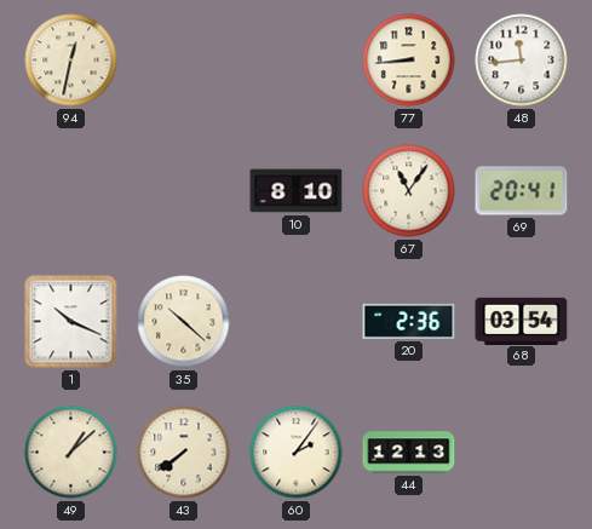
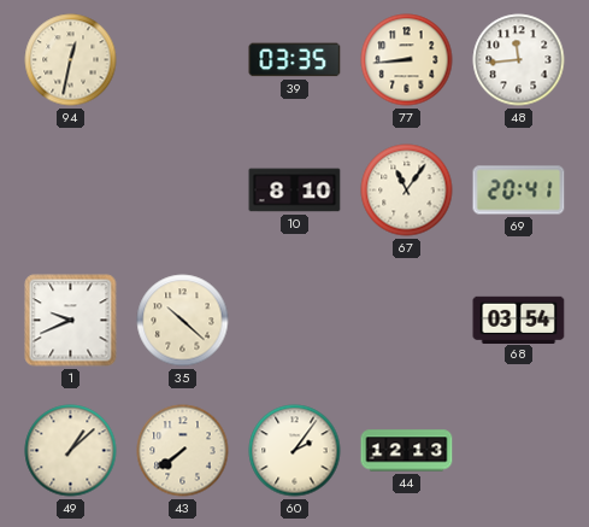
39: none -> 03:35 (295, 60)
1: 10:19 -> 9:41 (71, 321)
20: 2:36 -> none (409, 321)
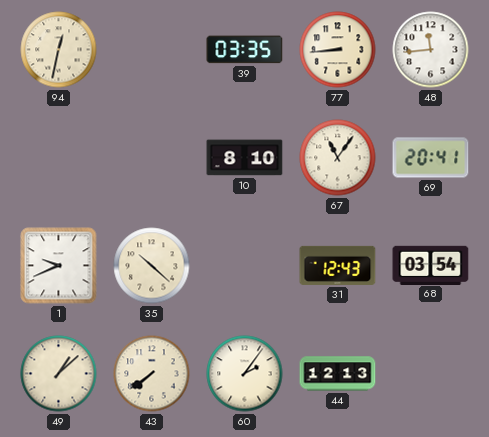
31: none -> 12:43 (338, 265)
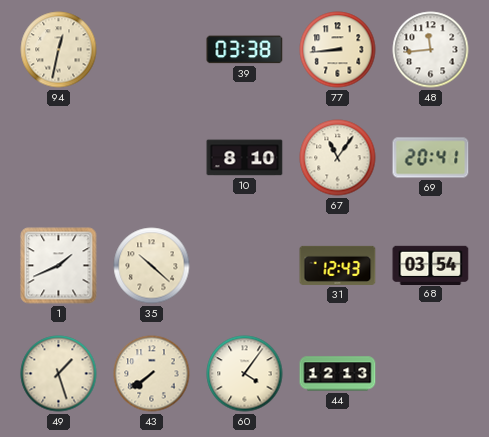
39: 03:35 -> 03:38 (245, 50)
1: 9:41 -> 1:41 (59, 266)
49: 1:08 -> 1:27 (59, 374)
60: 2:06 -> 4:06 (245, 374)
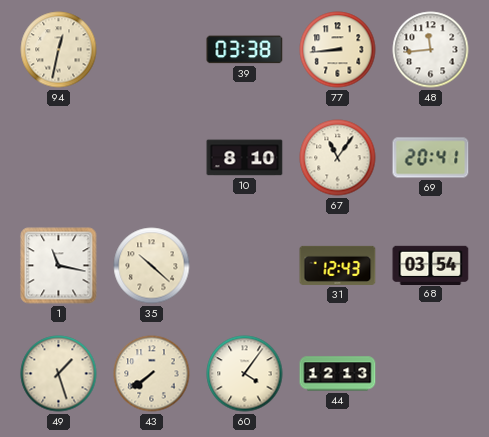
1: 1:41 -> 11:17 (59, 266)
